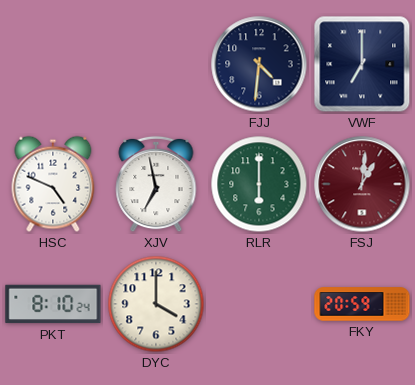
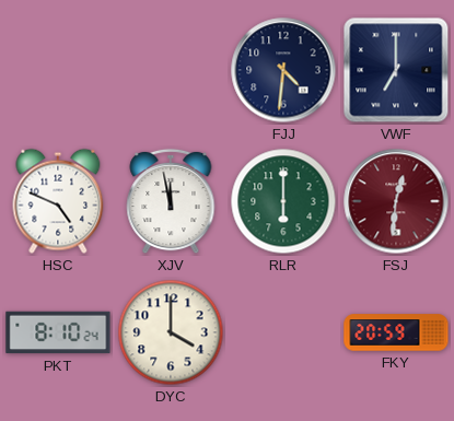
XJV: 6:58 -> 11:58 (171, 201)
FSJ: 1:01 -> 12:31 (396, 201)
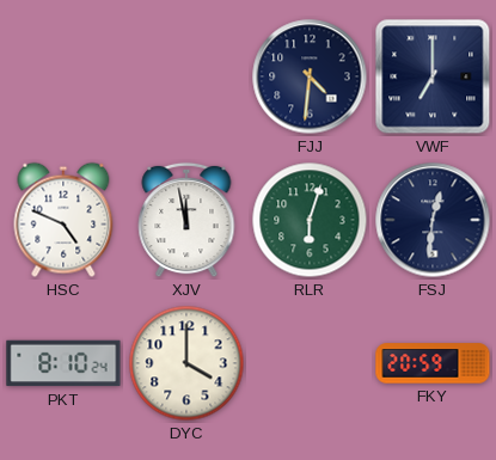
RLR: 6:00 -> 6:03 (310, 220)
FSJ dial: burgundy -> navy (433, 220)
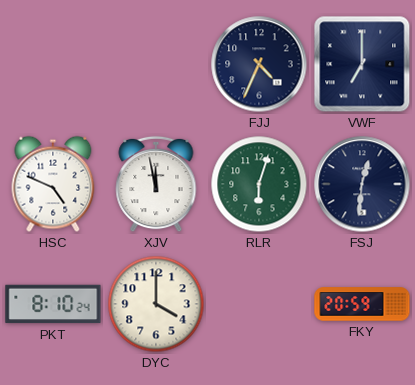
FJJ: 4:31 -> 4:34 (259, 64)
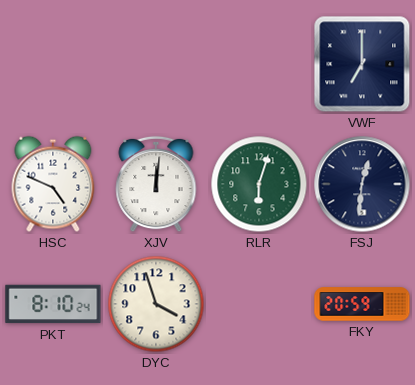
FJJ: 4:34 -> none (259, 64)
XJV: 11:58 -> 12:01 (156, 184)
DYC: 4:00 -> 3:57 (156, 304)
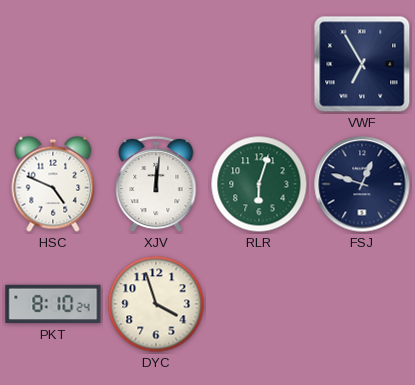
VWF: 7:00 -> 6:55 (362, 64)
FSJ: 12:31 -> 12:48 (362, 184)
FKY: 20:59 -> none (362, 304)
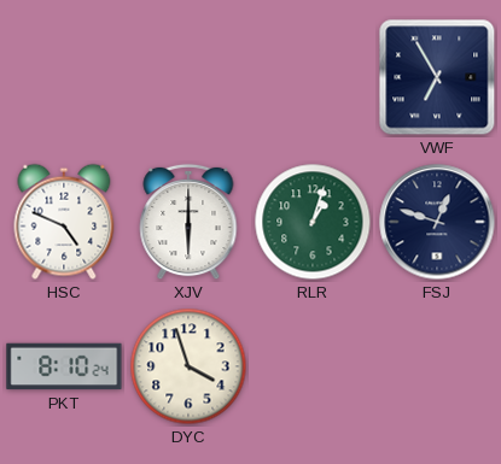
XJV: 12:01 -> 6:00 (188, 222)
RLR: 6:03 -> 1:03 (313, 222)
